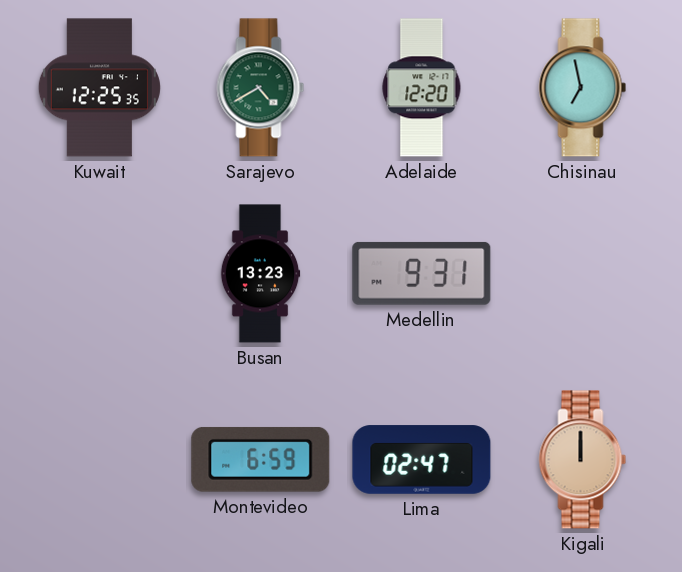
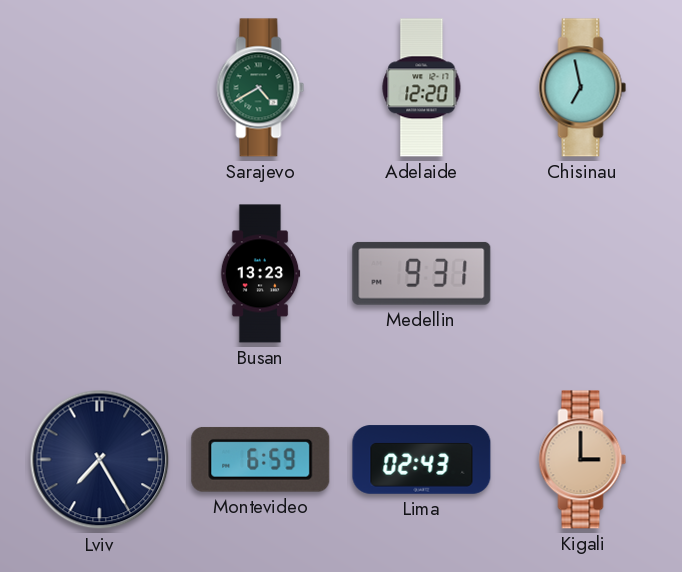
Kuwait: 12:25 -> none (99, 88)
Lviv: none -> 7:25 (100, 460)
Lima: 02:47 -> 02:43 (422, 460)
Kigali: 12:00 -> 3:00 (583, 460)
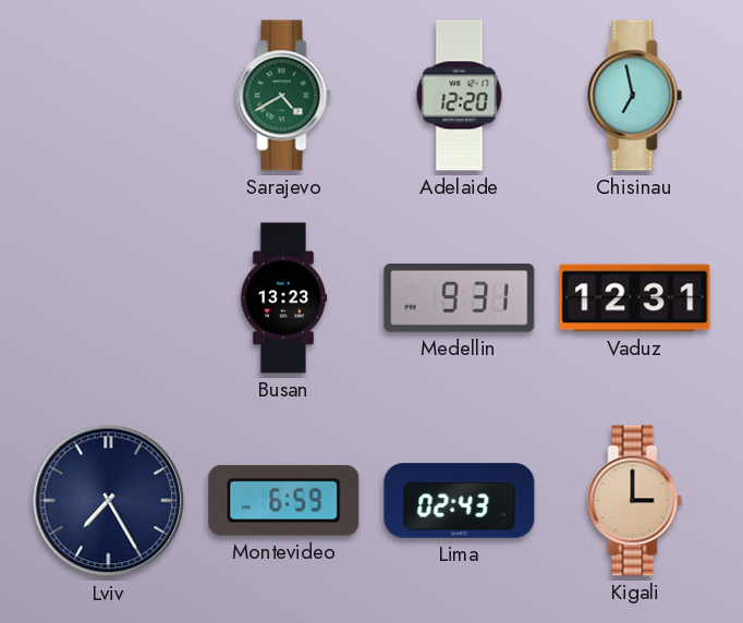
Vaduz: none -> 12:31 (635, 298)
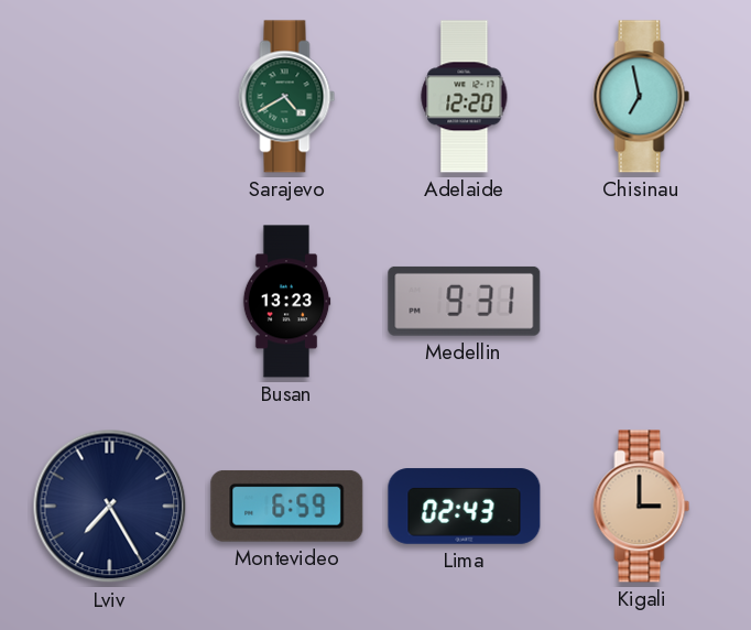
Vaduz: 12:31 -> none (635, 298)
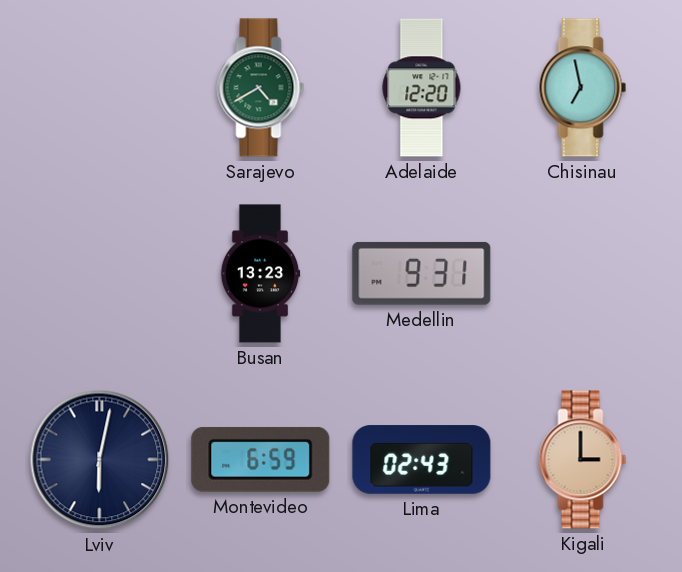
Lviv: 7:25 -> 6:02 (100, 460)
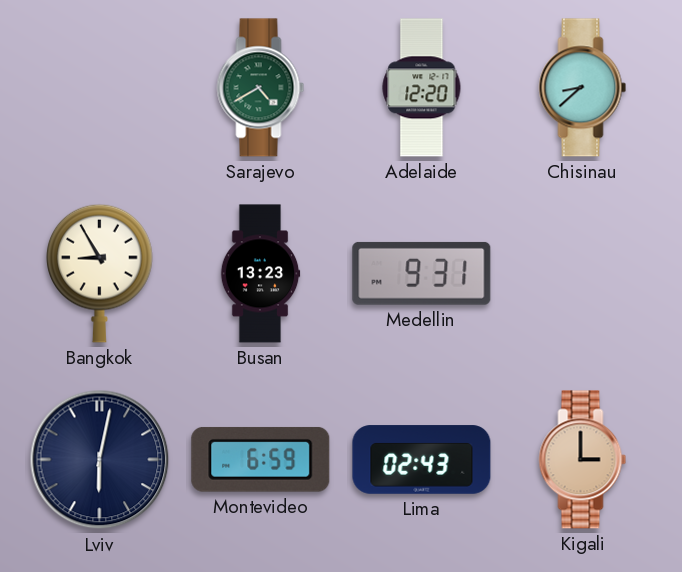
Chisinau: 6:58 -> 8:38 (583, 88)
Bangkok: none -> 8:55 (100, 273)
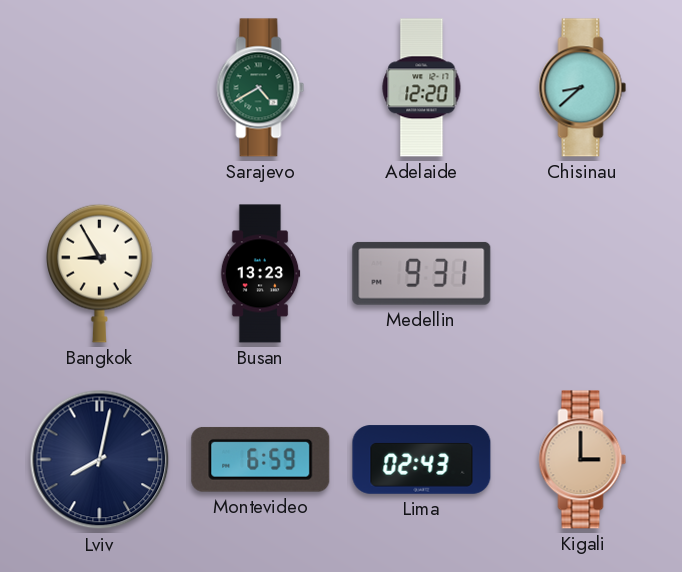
Lviv: 6:02 -> 8:02 (100, 460)
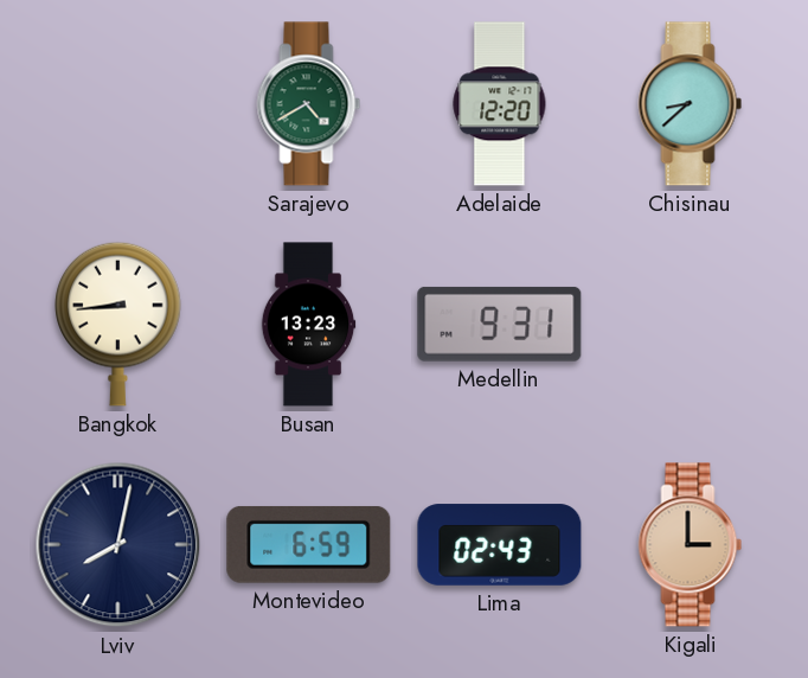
Bangkok: 8:55 -> 8:44 (118, 324)
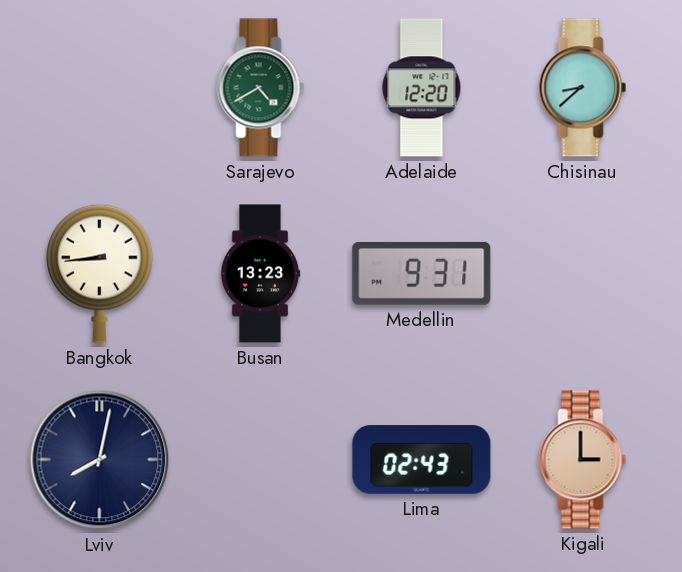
Montevideo: 6:59 -> none (309, 544)
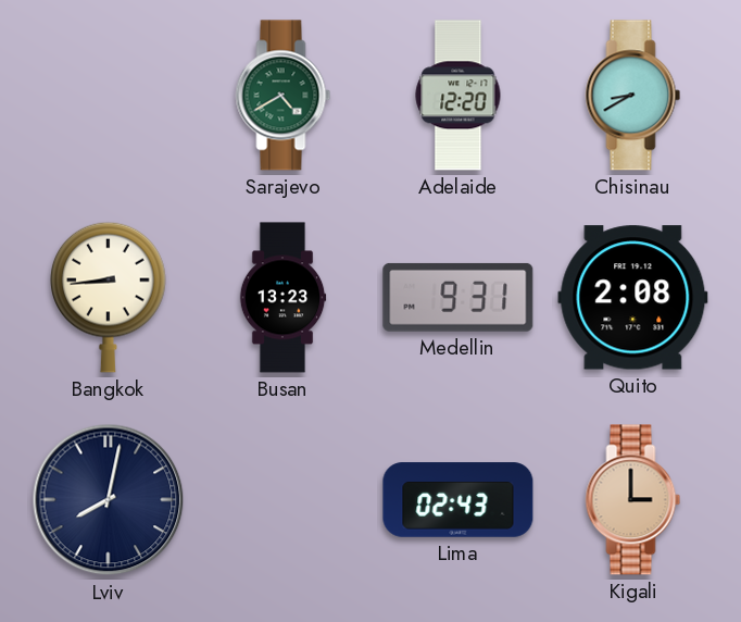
Chisinau: 8:38 -> 8:40 (633, 96)
Quito: none -> 2:08 (633, 298)
